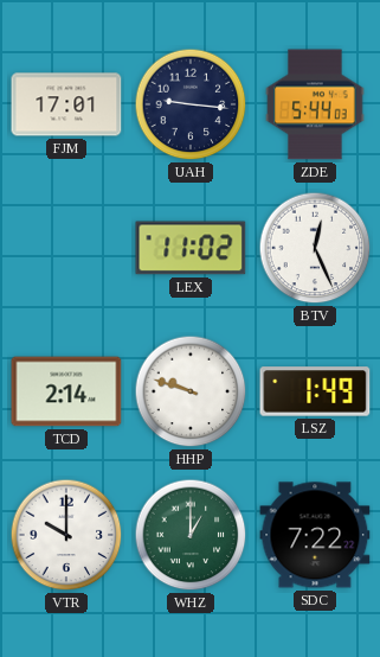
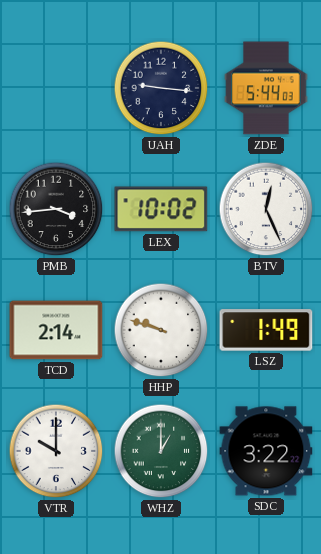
FJM: 17:01 -> none (66, 104)
PMB: none -> 3:44 (56, 209)
LEX: 11:02 -> 10:02 (161, 209)
SDC: 7:22 -> 3:22 (266, 451)
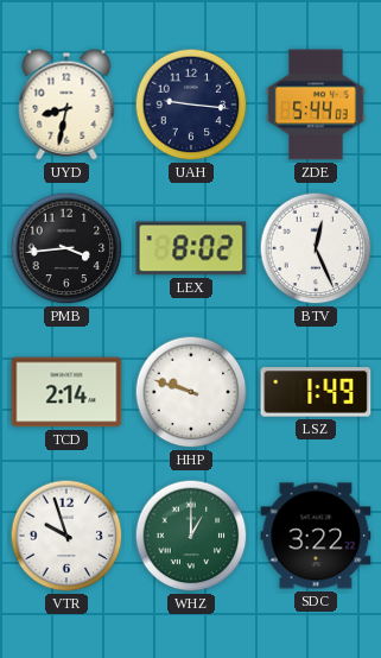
UYD: none -> 8:32 (66, 105)
LEX: 10:02 -> 8:02 (191, 248)
VTR: 10:00 -> 9:57 (66, 536)
